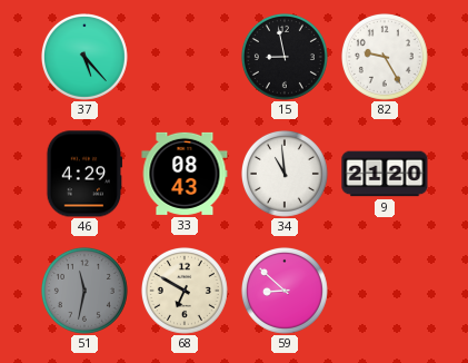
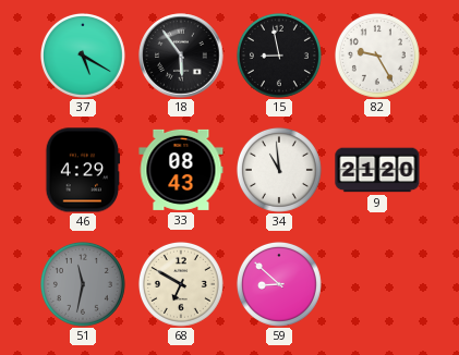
37: 5:23 -> 5:20 (83, 56)
18: none -> 5:54 (181, 56)
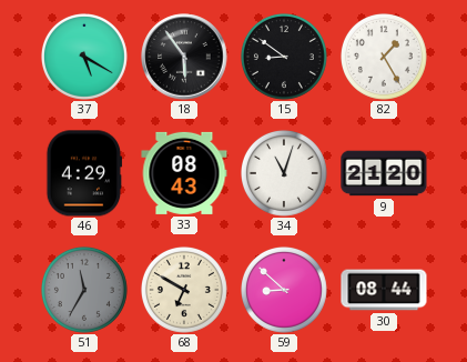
15: 8:58 -> 8:51 (284, 57)
82: 9:25 -> 1:25 (384, 57)
34: 10:59 -> 11:03 (284, 173)
51: 11:32 -> 11:35 (84, 290)
30: none -> 08:44 (384, 290)
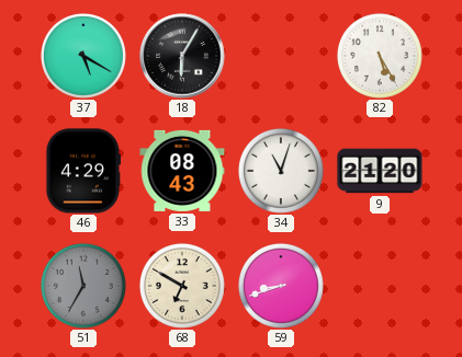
18: 5:54 -> 6:05 (182, 56)
15: 8:51 -> none (284, 57)
82: 1:25 -> 5:25 (380, 56)
59: 8:52 -> 8:42 (281, 286)
30: 08:44 -> none (384, 290)
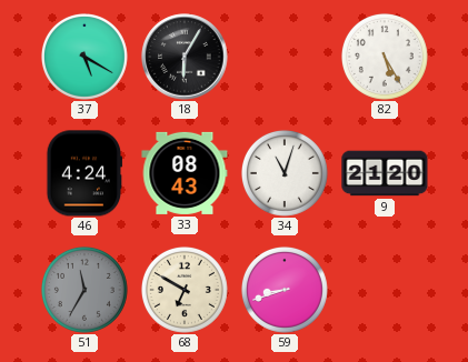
46: 4:29 -> 4:24 (84, 173)
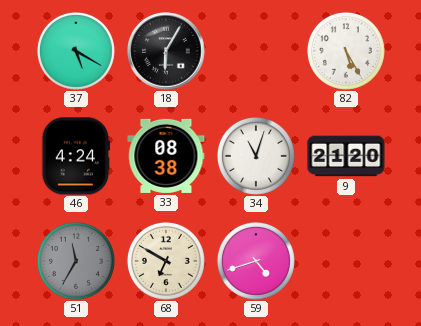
33: 08:43 -> 08:38 (166, 156)
59: 8:42 -> 4:42 (256, 261)
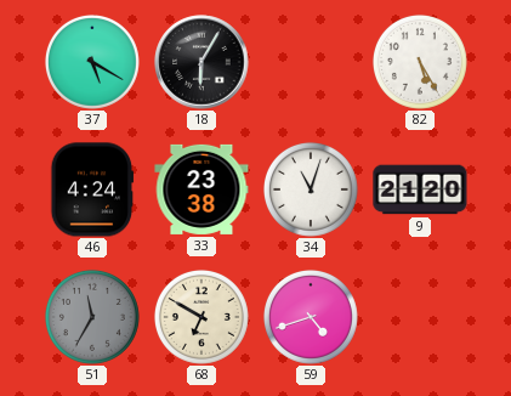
33: 08:38 -> 23:38 (201, 189)
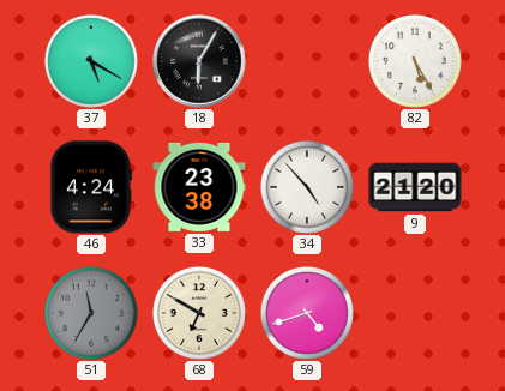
34: 11:03 -> 4:53 (307, 187)
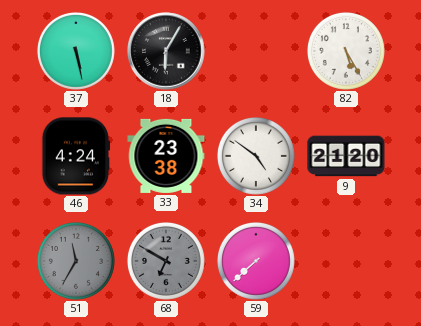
37: 5:20 -> 5:28 (76, 51)
34: 4:53 -> 4:51 (256, 156)
68 dial: cream -> grey (166, 261)
59: 4:42 -> 7:38 (256, 261)
